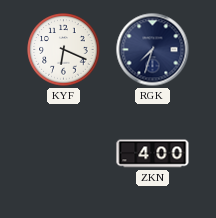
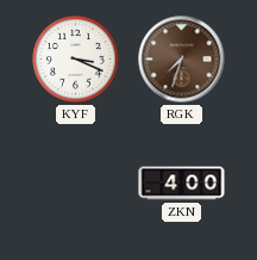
KYF: 6:19 -> 3:19 (76, 60)
RGK dial: navy -> brown (182, 60)
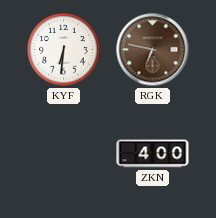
KYF: 3:19 -> 6:31 (64, 50)
RGK: 7:33 -> 6:47 (153, 50)
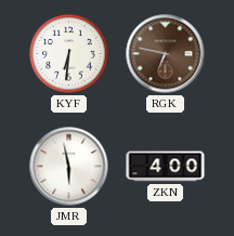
JMR: none -> 5:58 (69, 167)
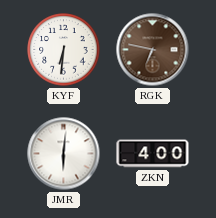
JMR: 5:58 -> 6:01 (64, 154)
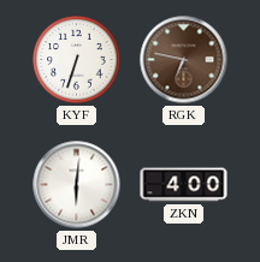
KYF: 6:31 -> 6:33 (77, 60)
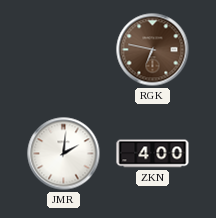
KYF: 6:33 -> none (77, 60)
JMR: 6:01 -> 2:01 (64, 154)
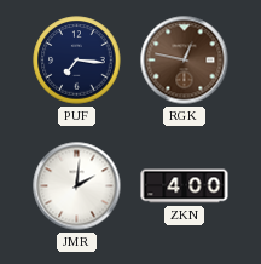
PUF: none -> 7:16 (77, 61)
RGK: 6:47 -> 12:47 (185, 61)
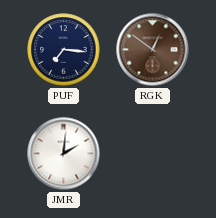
RGK: 12:47 -> 12:51 (153, 50)
ZKN: 4:00 -> none (185, 186)
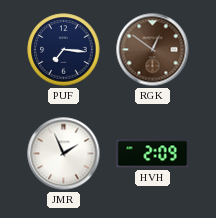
JMR: 2:01 -> 1:56 (64, 154)
HVH: none -> 2:09 (153, 154)
